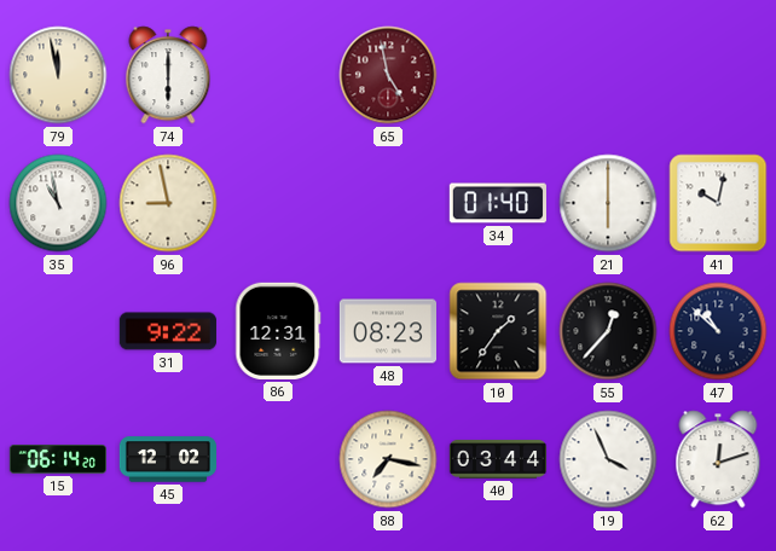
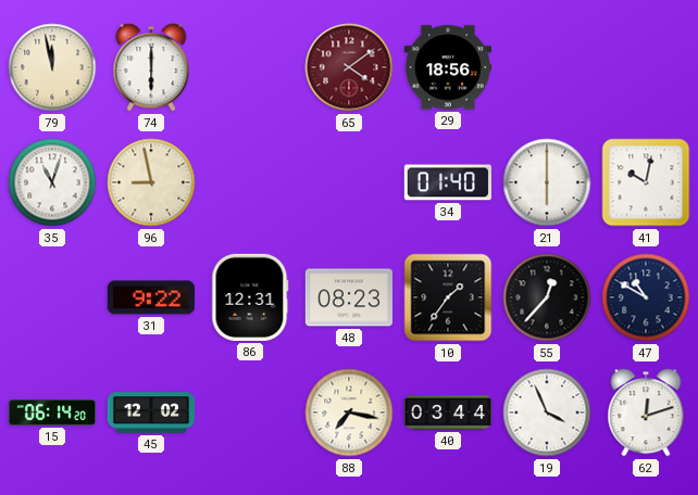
65: 4:58 -> 4:09 (349, 67)
29: none -> 18:56 (447, 67)
35: 10:58 -> 11:03 (52, 182)
47: 10:52 -> 10:50 (646, 297)
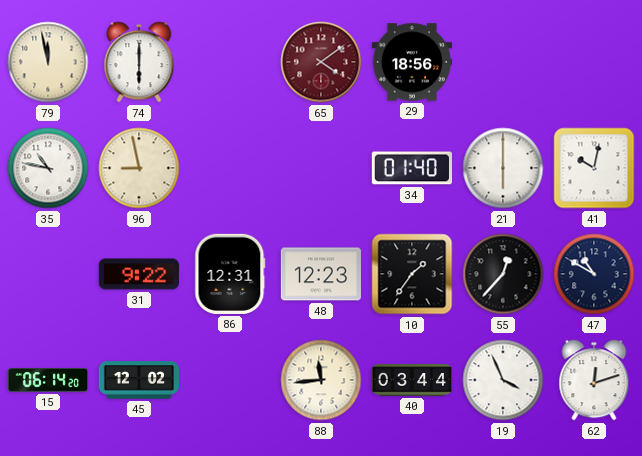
35: 11:03 -> 10:47 (48, 168)
48: 08:23 -> 12:23 (320, 274)
88: 7:17 -> 11:44 (321, 380)
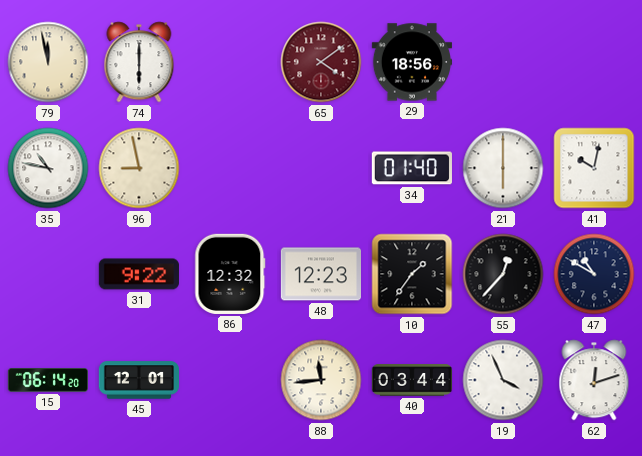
86: 12:31 -> 12:32 (230, 274)
45: 12:02 -> 12:01 (139, 380)
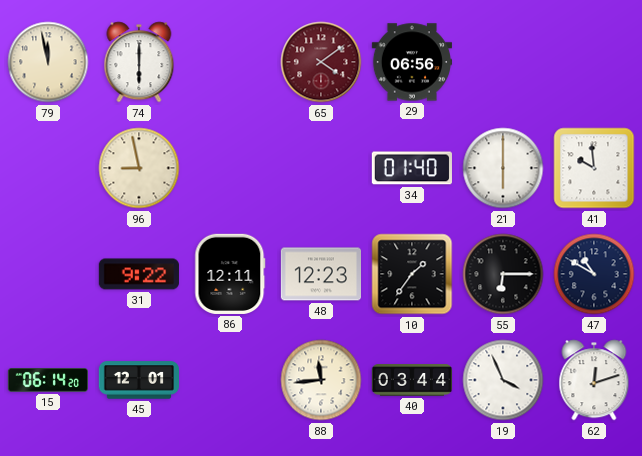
29: 18:56 -> 06:56 (411, 62)
35: 10:47 -> none (48, 168)
41: 10:02 -> 9:59 (594, 168)
86: 12:32 -> 12:11 (230, 274)
55: 12:37 -> 6:15 (503, 274)
